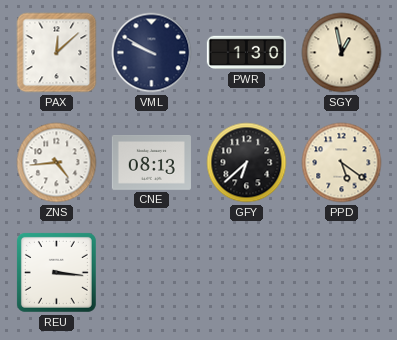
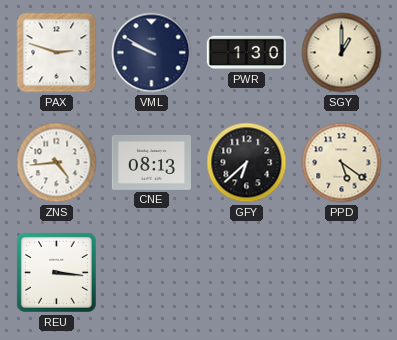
PAX: 12:08 -> 2:48 (57, 53)
SGY: 12:58 -> 1:00 (342, 53)
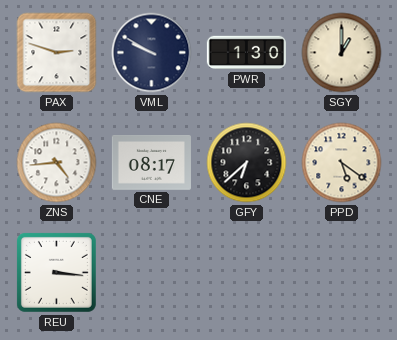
CNE: 08:13 -> 08:17 (151, 163)
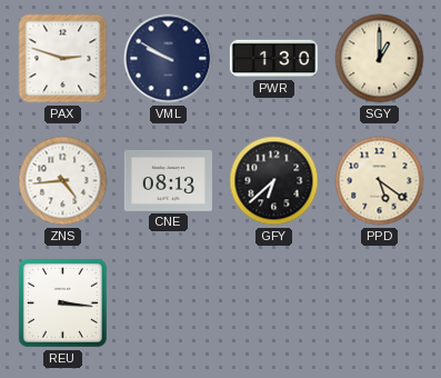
CNE: 08:17 -> 08:13 (168, 181)
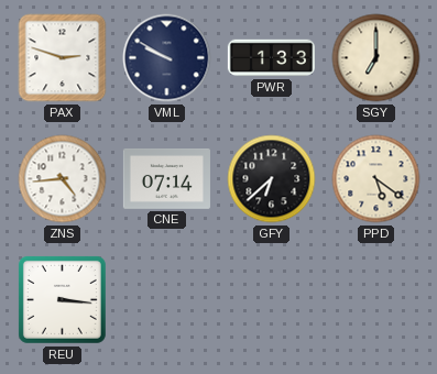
PWR: 1:30 -> 1:33 (271, 58)
SGY: 1:00 -> 7:00 (376, 58)
CNE: 08:13 -> 07:14 (166, 179)
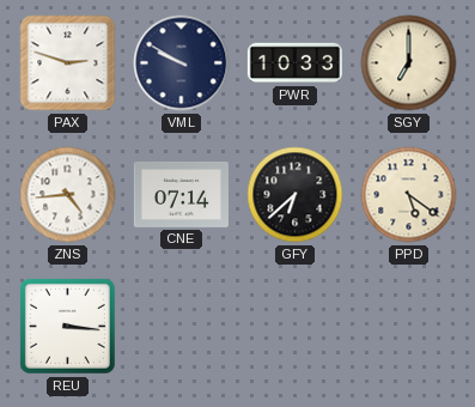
PWR: 1:33 -> 10:33 (294, 63)
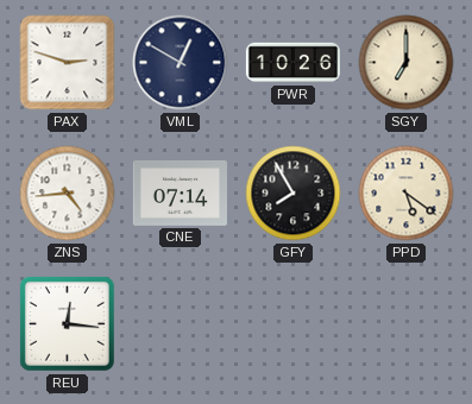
VML: 9:50 -> 12:50 (181, 63)
PWR: 10:33 -> 10:26 (292, 63)
GFY: 6:38 -> 7:55 (294, 194)
REU: 3:16 -> 12:16 (67, 323)
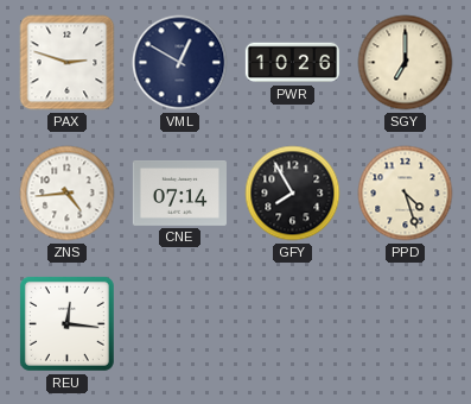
PPD: 5:21 -> 4:27 (406, 194)
